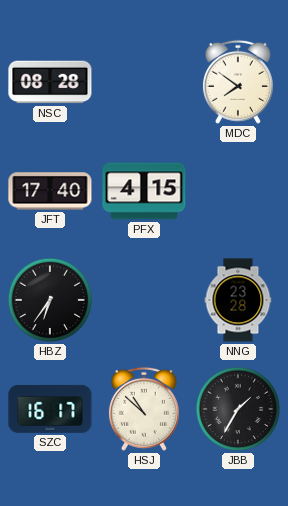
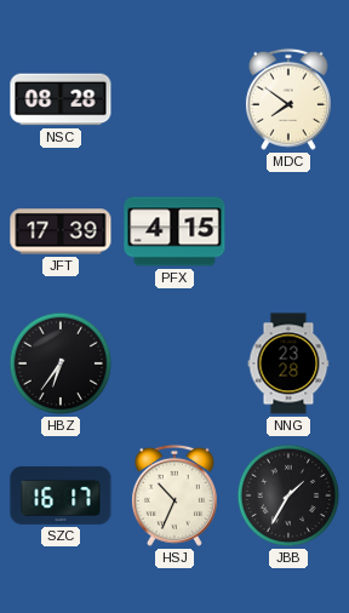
JFT: 17:40 -> 17:39 (61, 231)
HSJ: 10:52 -> 10:34 (174, 495)
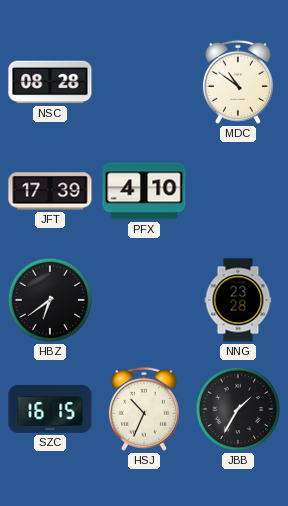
MDC: 7:51 -> 10:51 (238, 82)
PFX: 4:15 -> 4:10 (144, 191)
HBZ: 6:36 -> 6:39 (50, 300)
SZC: 16:17 -> 16:15 (50, 409)
